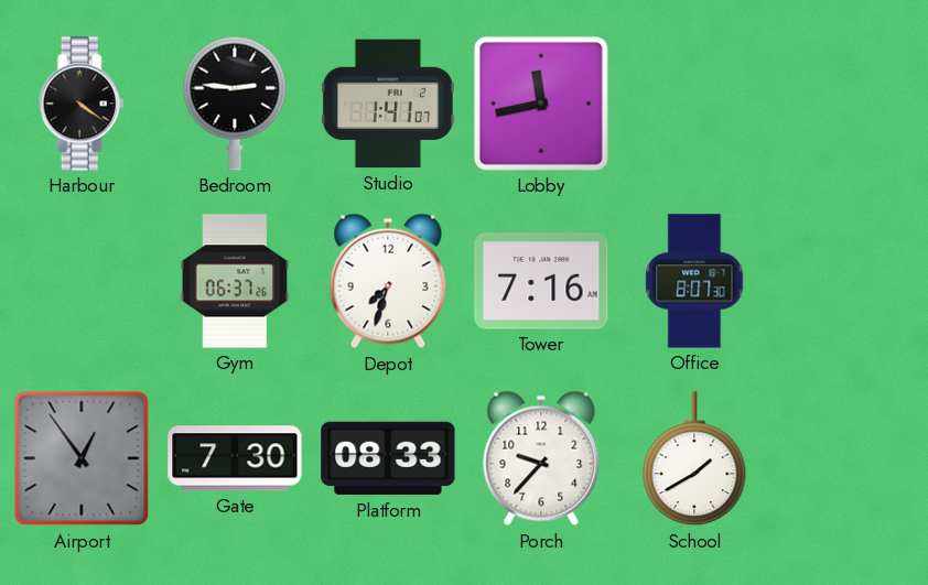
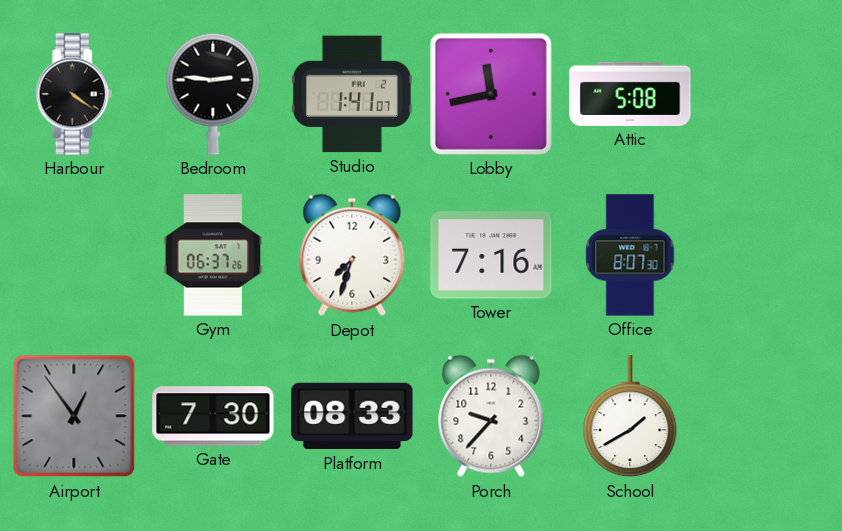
Attic: none -> 5:08 (630, 94)
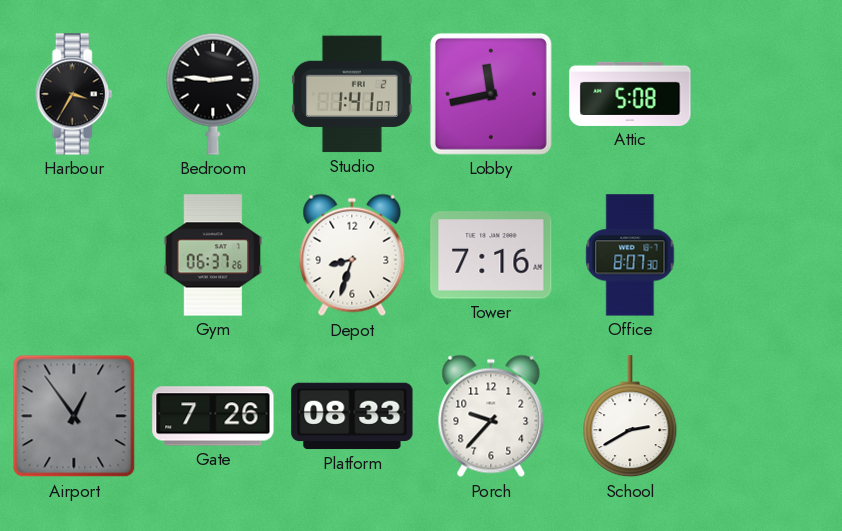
Harbour: 4:21 -> 3:35 (74, 94)
Depot: 7:33 -> 8:33 (352, 255)
Gate: 7:30 -> 7:26 (213, 416)
School: 1:40 -> 2:40 (630, 417)
